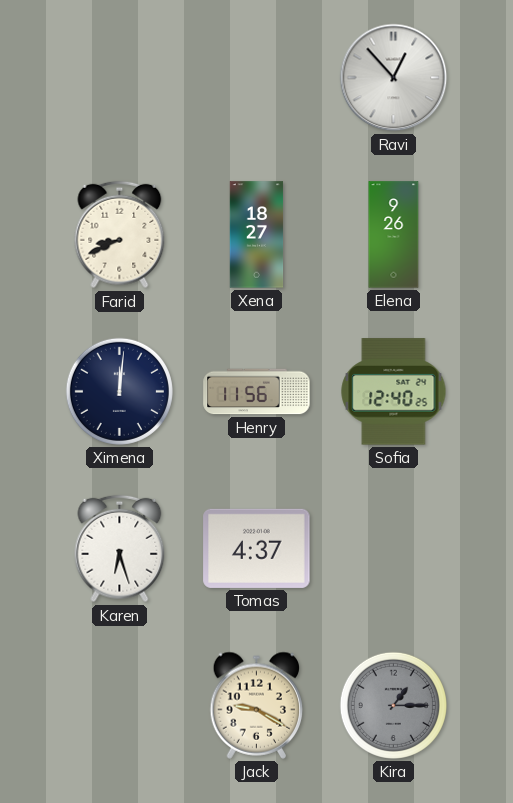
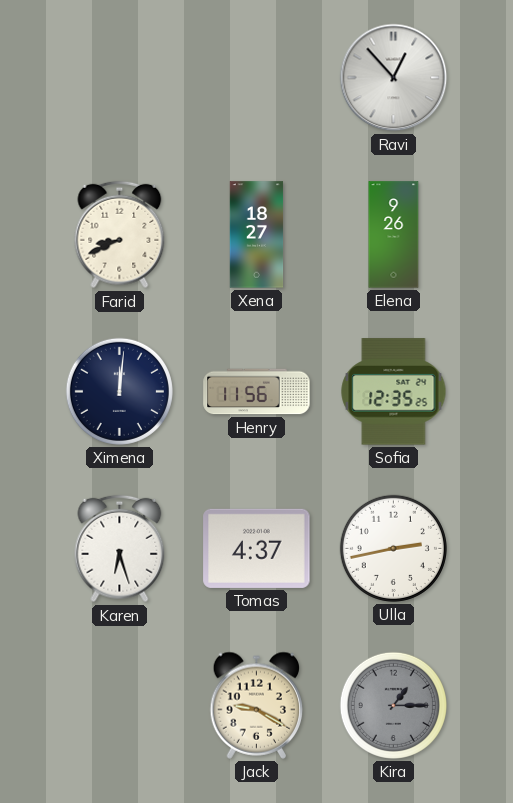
Sofia: 12:40 -> 12:35 (394, 392)
Ulla: none -> 2:43 (393, 548)
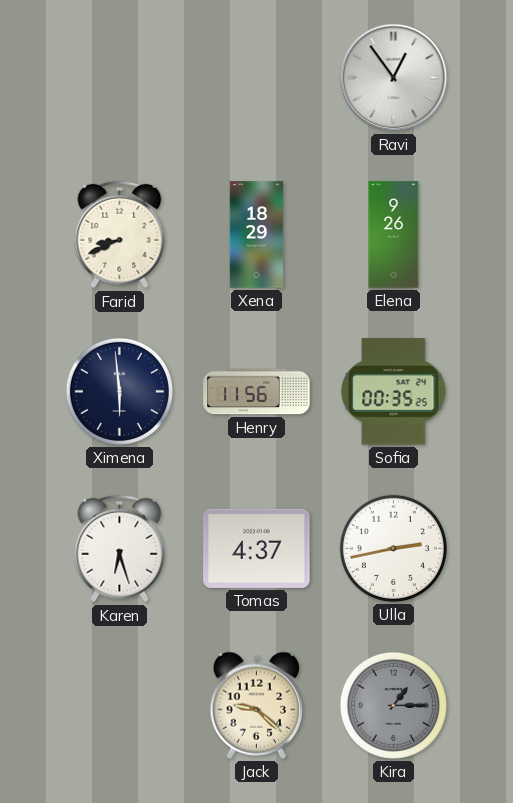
Ravi: 12:53 -> 12:54 (394, 78)
Xena: 18:27 -> 18:29 (257, 235)
Ximena: 12:01 -> 5:59 (119, 391)
Sofia: 12:35 -> 00:35 (394, 392)
Jack: 9:20 -> 9:22 (257, 705)
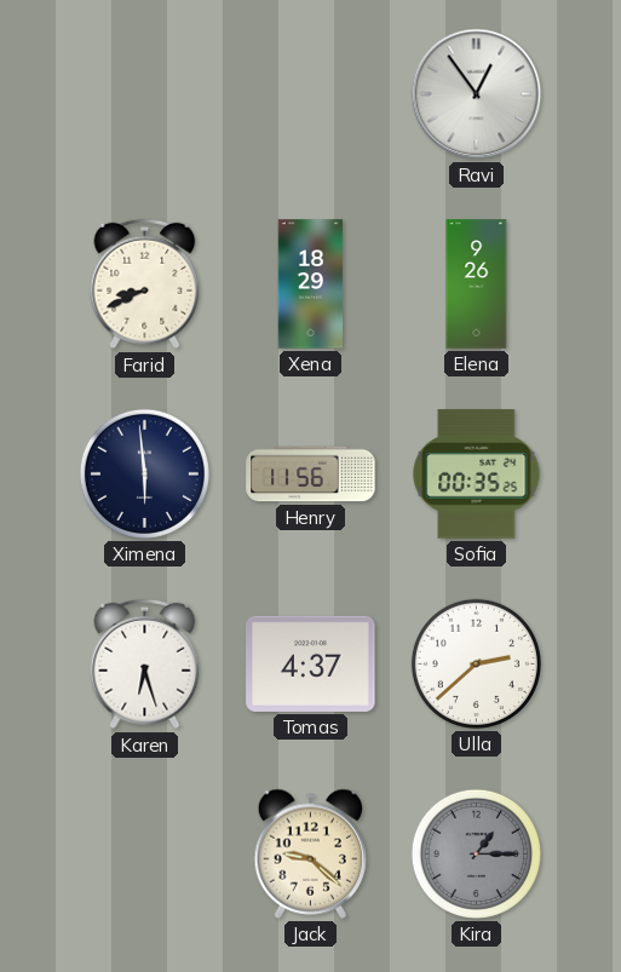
Ulla: 2:43 -> 2:38 (476, 663)
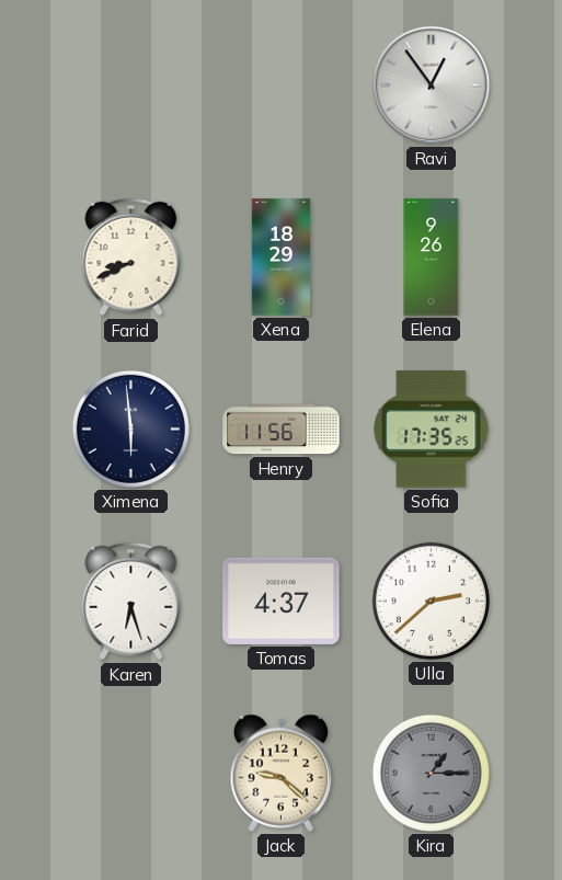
Sofia: 00:35 -> 17:35 (432, 430)
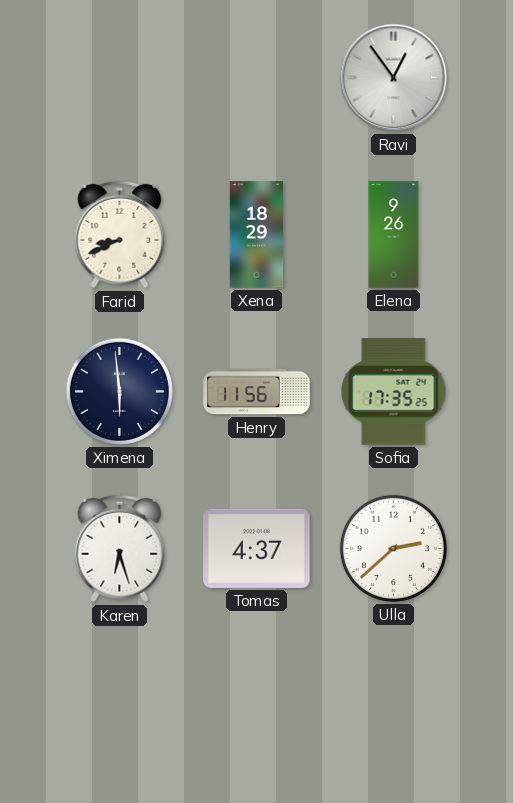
Jack: 9:22 -> none (282, 773)
Kira: 1:15 -> none (431, 773)
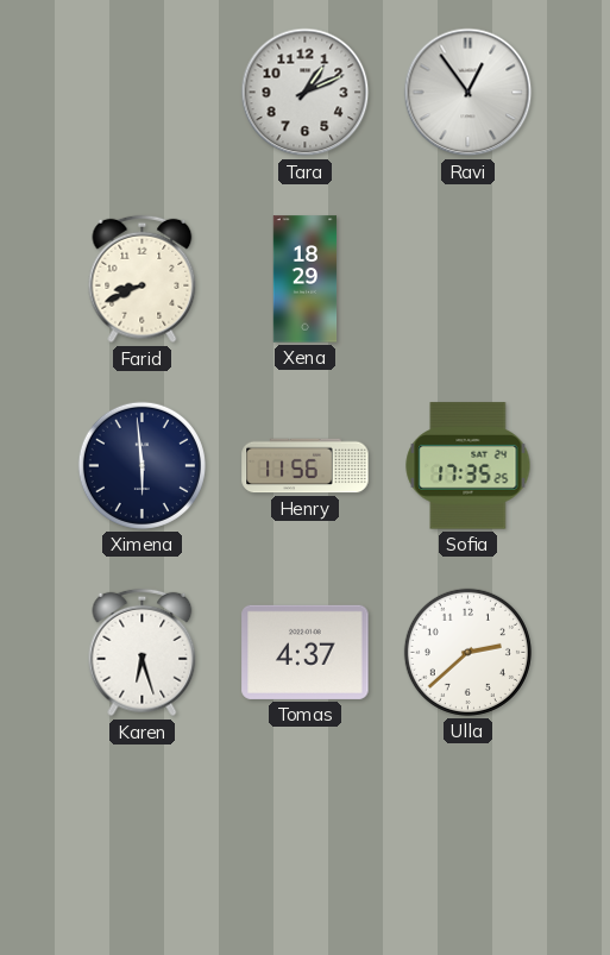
Tara: none -> 1:11 (306, 93)
Elena: 9:26 -> none (394, 235)
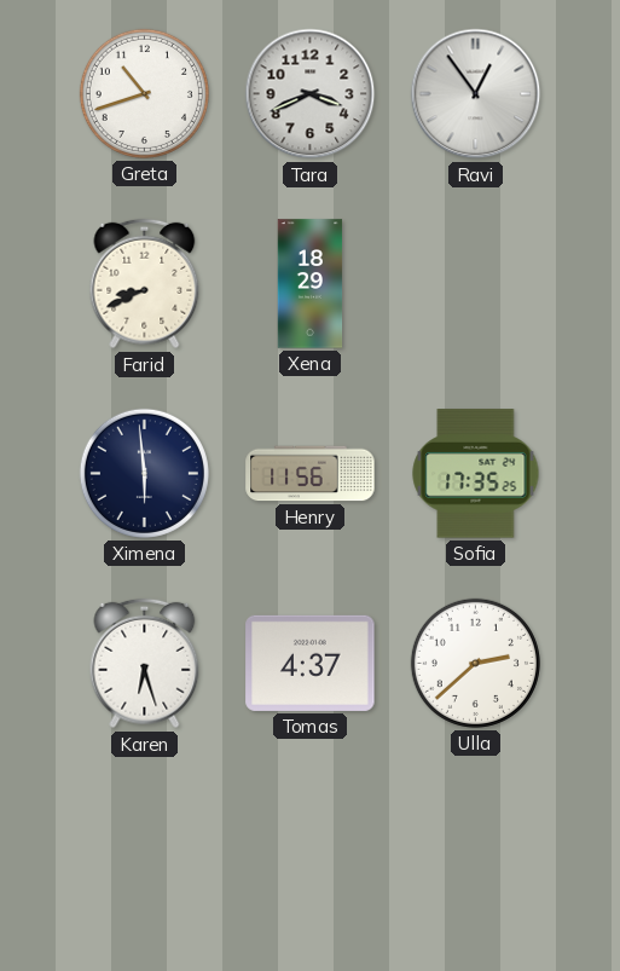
Greta: none -> 10:42 (144, 93)
Tara: 1:11 -> 3:41 (311, 94)
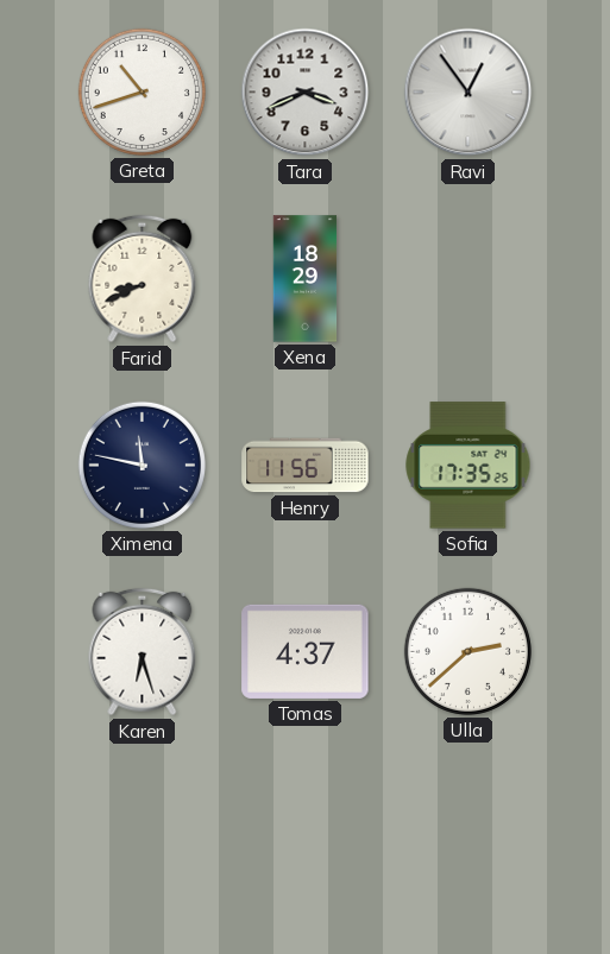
Ximena: 5:59 -> 11:47 (142, 465)
